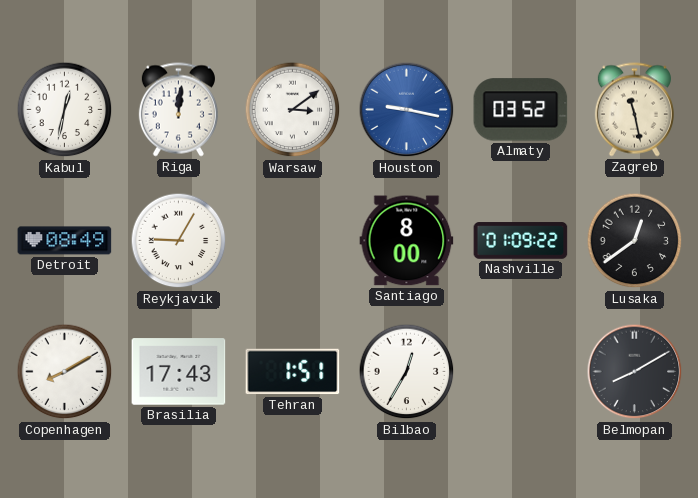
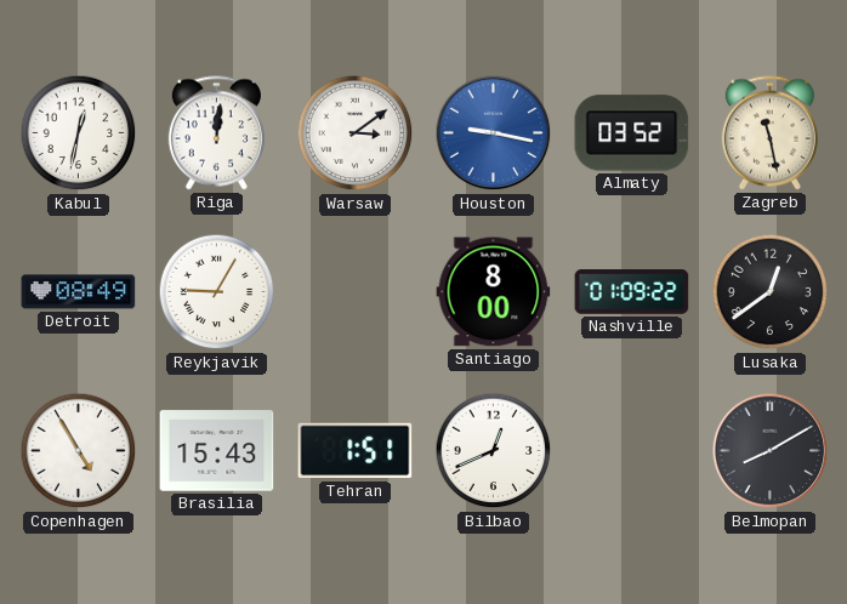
Copenhagen: 8:10 -> 4:55 (79, 451)
Brasilia: 17:43 -> 15:43 (217, 451)
Bilbao: 12:35 -> 12:41 (494, 451)
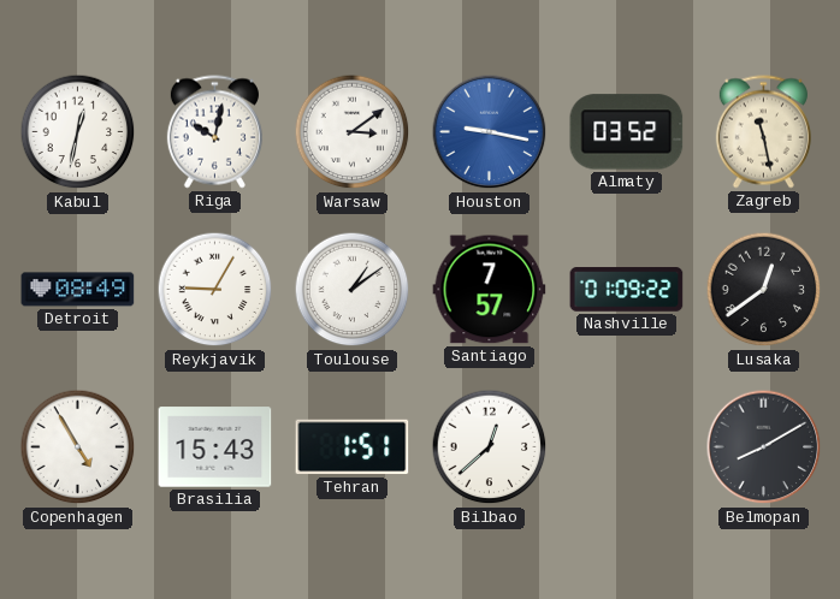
Riga: 12:01 -> 10:02 (214, 132)
Toulouse: none -> 1:09 (353, 290)
Santiago: 8:00 -> 7:57 (490, 290)
Bilbao: 12:41 -> 12:38 (490, 447)
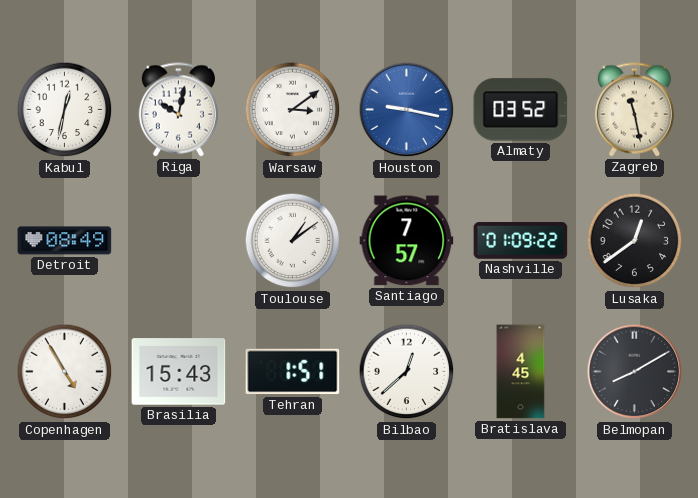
Reykjavik: 9:05 -> none (215, 290)
Bratislava: none -> 4:45 (521, 372)
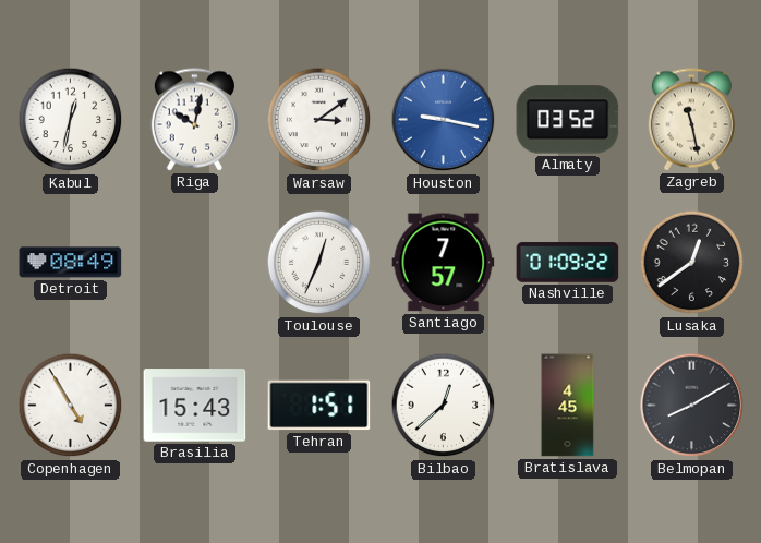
Toulouse: 1:09 -> 12:34 (319, 263)
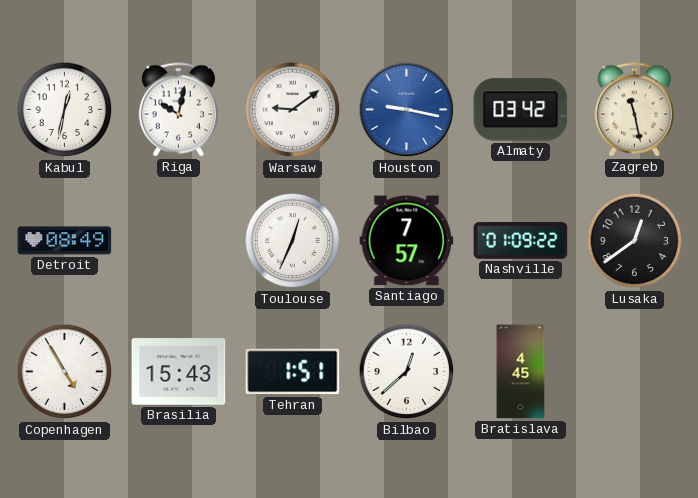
Warsaw: 3:09 -> 9:09 (293, 110)
Almaty: 03:52 -> 03:42 (521, 110)
Belmopan: 8:10 -> none (692, 406)
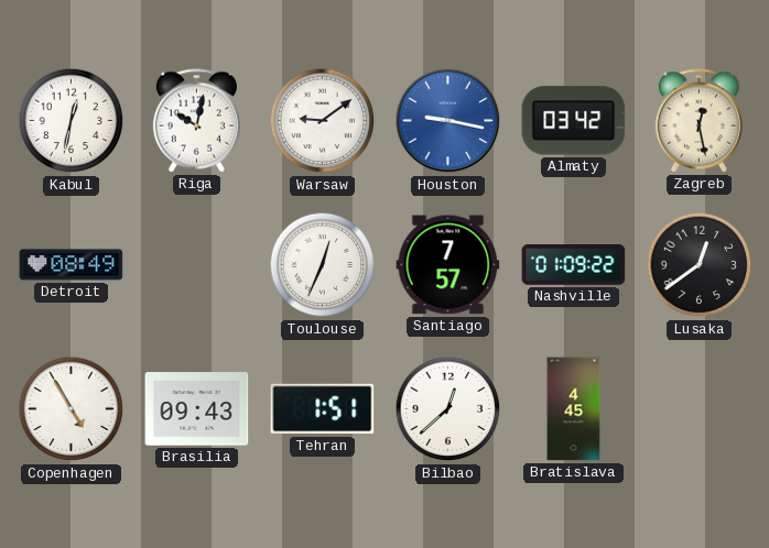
Zagreb: 11:28 -> 12:28 (698, 121)
Brasilia: 15:43 -> 09:43 (197, 409)
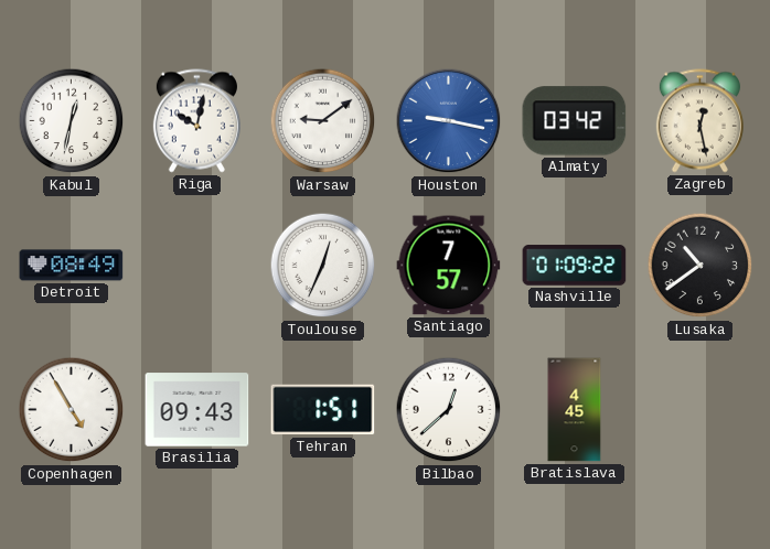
Lusaka: 12:39 -> 10:39 (701, 266)
